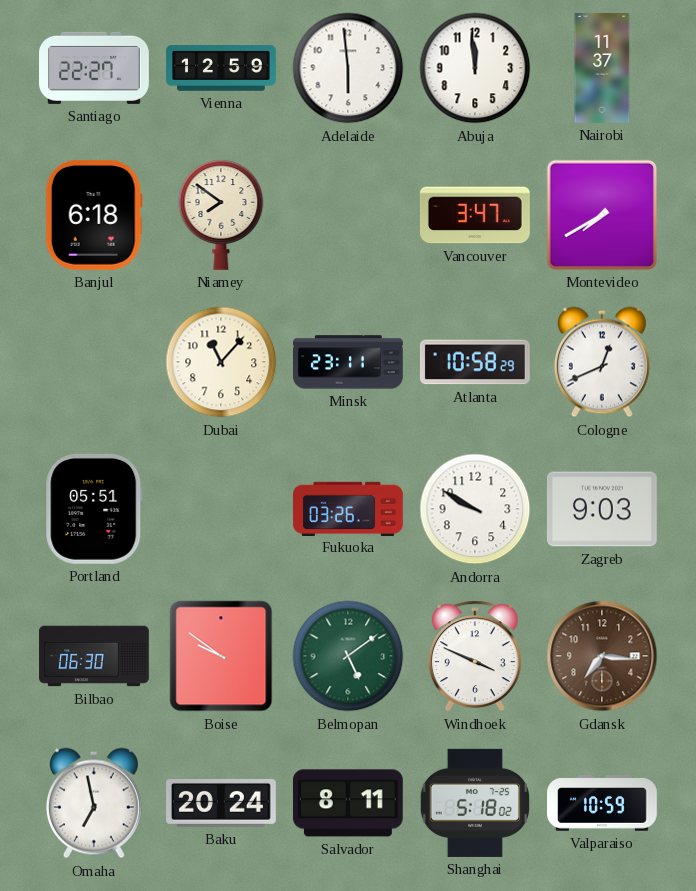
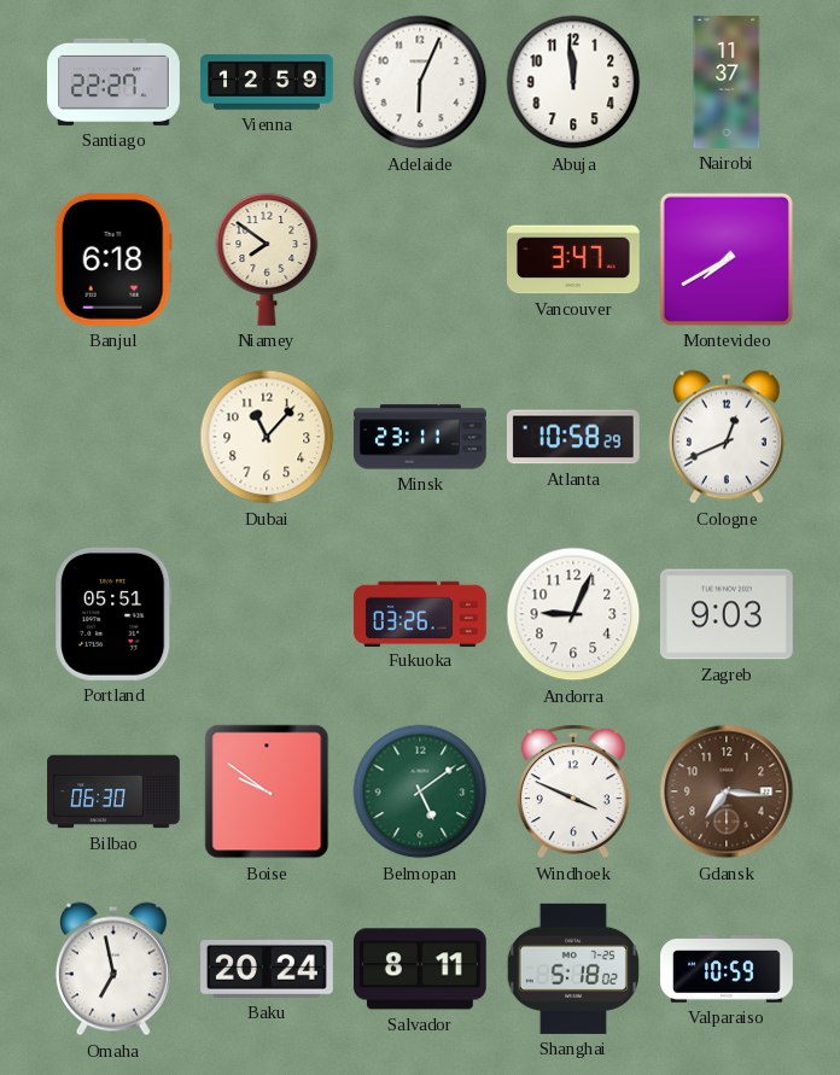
Adelaide: 5:59 -> 6:04 (420, 82)
Andorra: 9:50 -> 9:04 (573, 614)
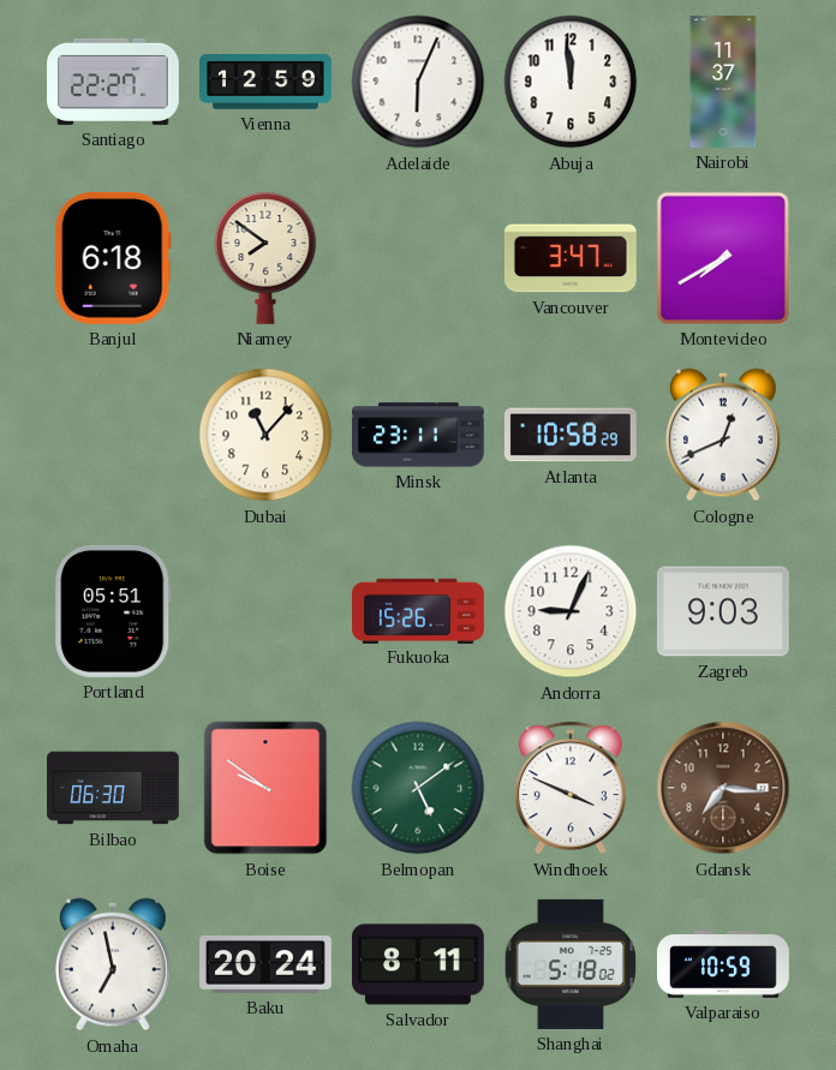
Fukuoka: 03:26 -> 15:26 (418, 610)
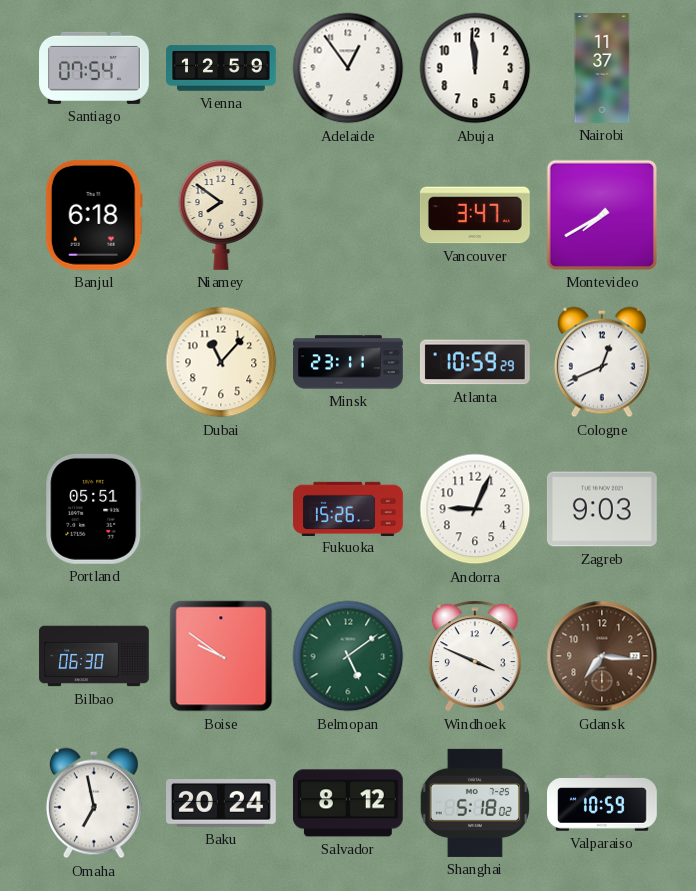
Santiago: 22:27 -> 07:54 (95, 68)
Adelaide: 6:04 -> 12:54 (348, 68)
Atlanta: 10:58 -> 10:59 (475, 362)
Salvador: 8:11 -> 8:12 (348, 803)
